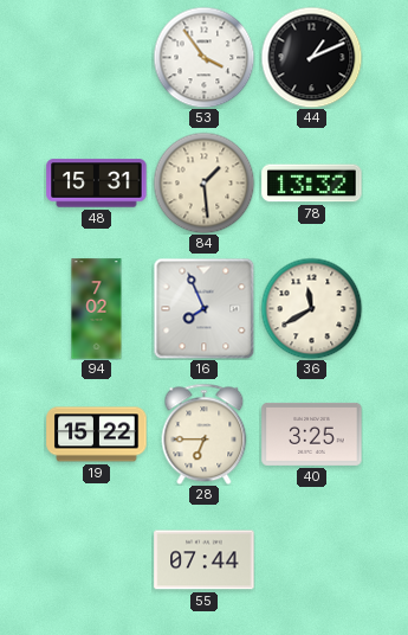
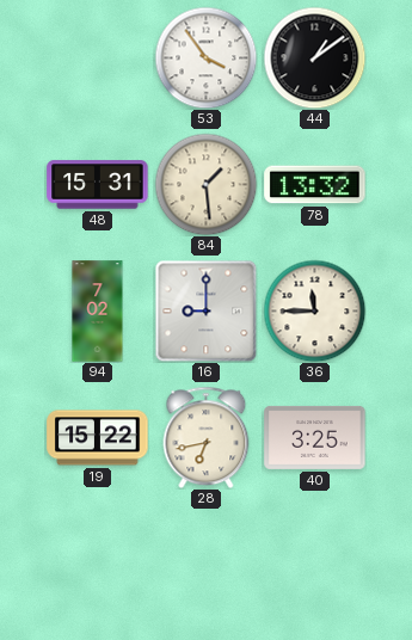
44: 1:11 -> 1:09 (314, 57)
16: 7:56 -> 9:00 (205, 310)
36: 11:40 -> 11:45 (314, 310)
28: 6:45 -> 6:43 (207, 437)
55: 07:44 -> none (205, 560)
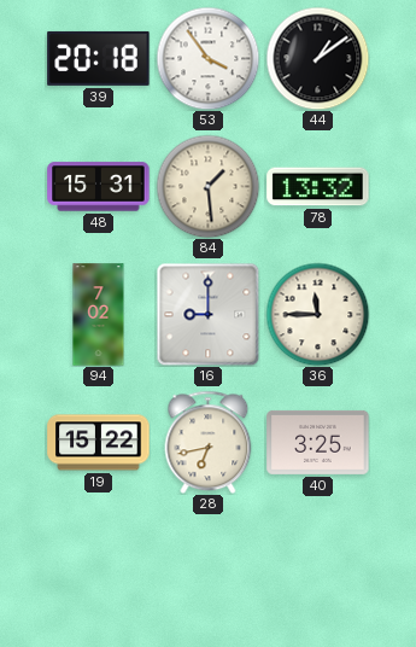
39: none -> 20:18 (99, 58)
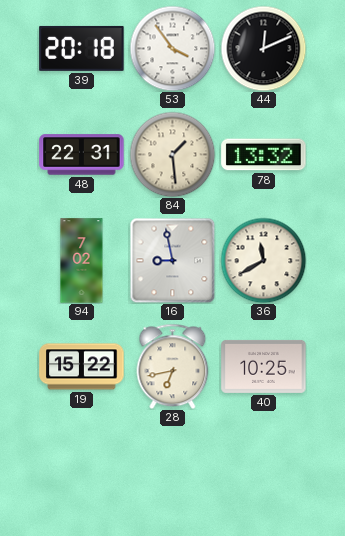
44: 1:09 -> 12:11 (263, 48)
48: 15:31 -> 22:31 (82, 155)
16: 9:00 -> 8:58 (172, 260)
36: 11:45 -> 11:40 (263, 260)
40: 3:25 -> 10:25 (264, 366)
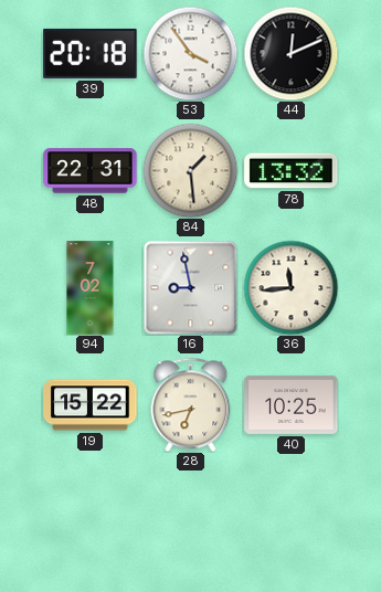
36: 11:40 -> 11:44 (290, 287)
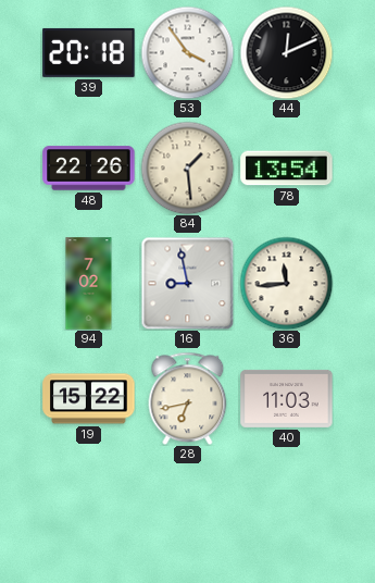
48: 22:31 -> 22:26 (89, 169)
78: 13:32 -> 13:54 (287, 169)
40: 10:25 -> 11:03 (287, 398)
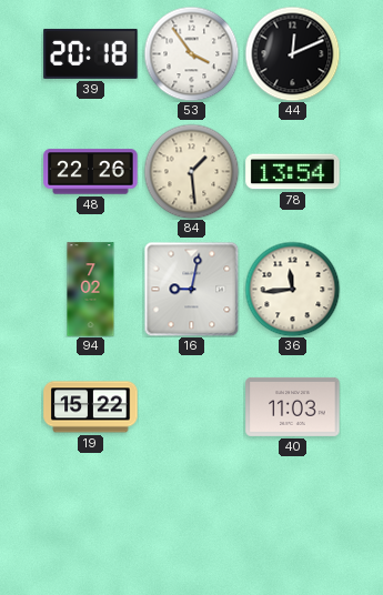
16: 8:58 -> 9:02 (191, 289)
28: 6:43 -> none (188, 398)
